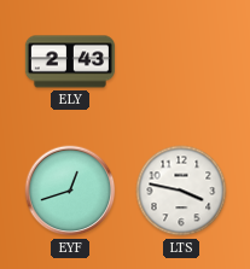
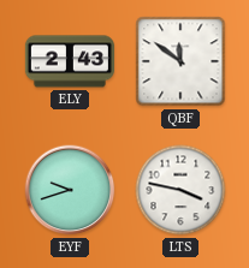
QBF: none -> 11:51 (180, 61)
EYF: 12:42 -> 9:42 (70, 190)
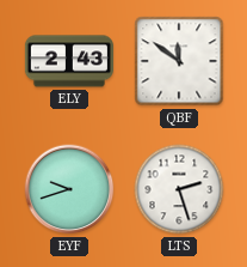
LTS: 3:47 -> 2:27 (179, 189)
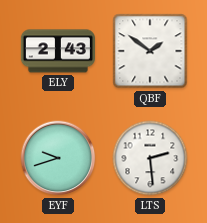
QBF: 11:51 -> 1:51 (150, 51)
LTS: 2:27 -> 2:29 (150, 158)
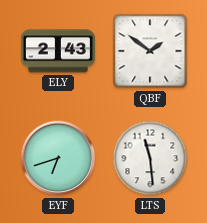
EYF: 9:42 -> 6:42 (58, 158)
LTS: 2:29 -> 11:29 (150, 158)
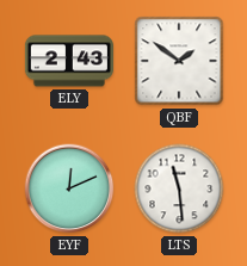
EYF: 6:42 -> 12:11 (69, 188)
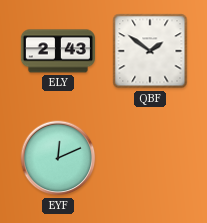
LTS: 11:29 -> none (179, 188)
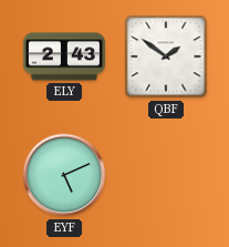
EYF: 12:11 -> 5:11 (64, 175)
